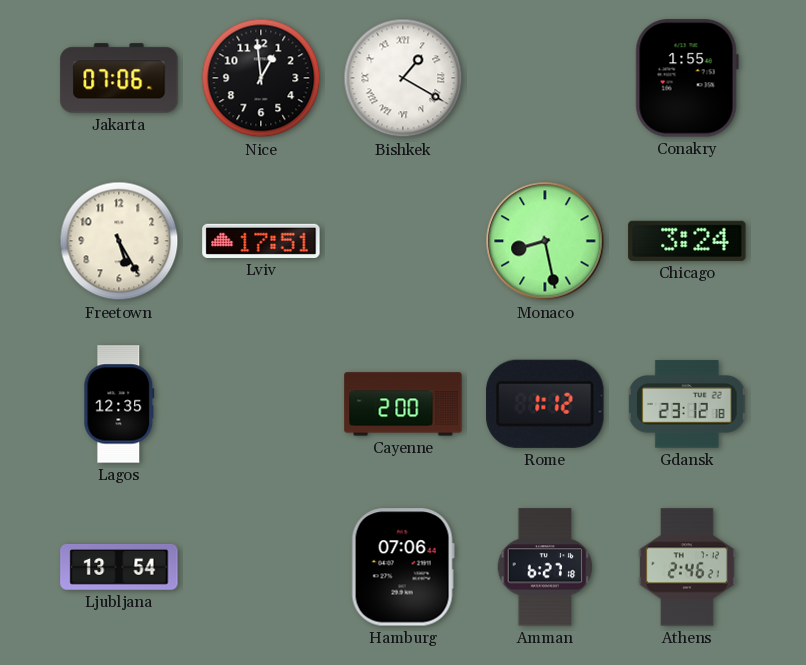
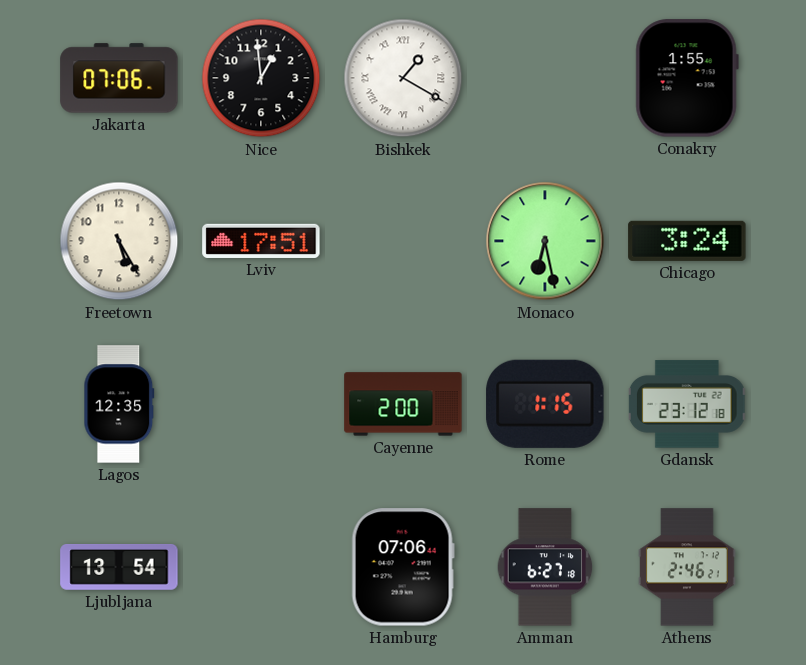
Monaco: 8:28 -> 6:28 (545, 241)
Rome: 1:12 -> 1:15 (545, 404)
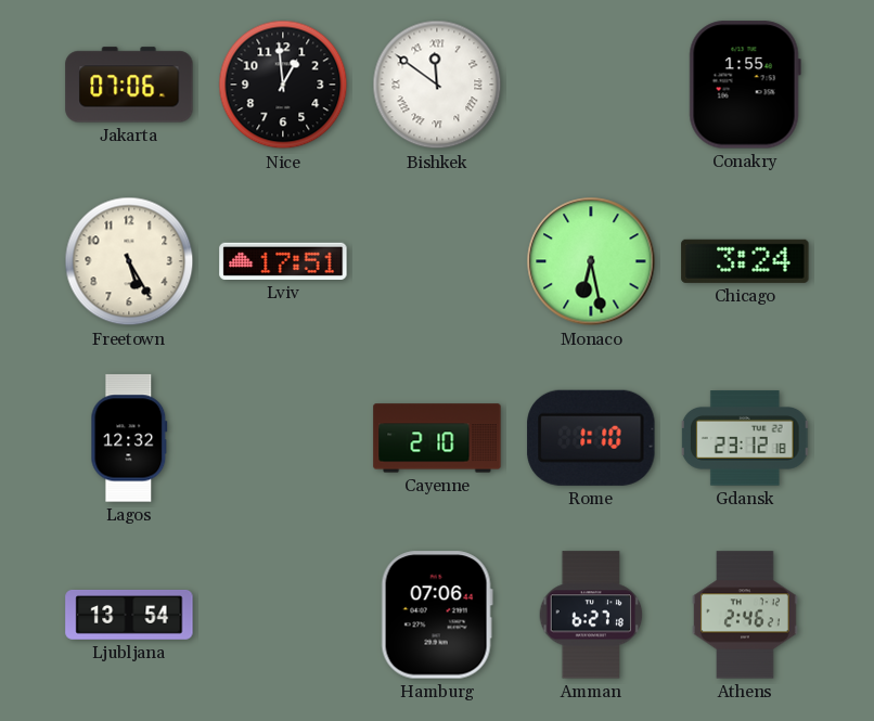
Bishkek: 1:20 -> 11:51 (437, 85)
Lagos: 12:35 -> 12:32 (129, 438)
Cayenne: 2:00 -> 2:10 (437, 438)
Rome: 1:15 -> 1:10 (591, 438)
